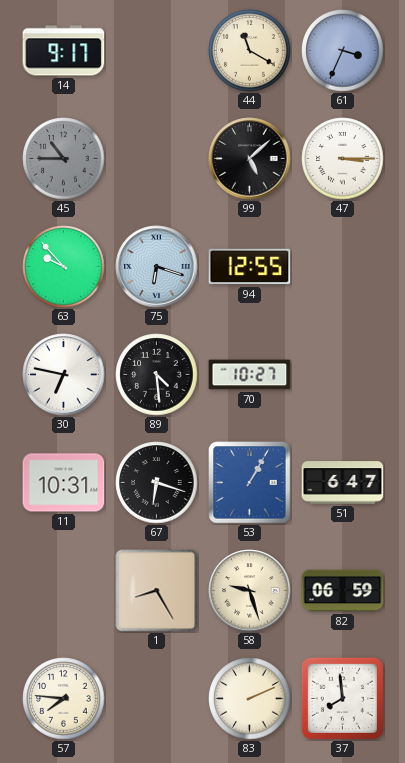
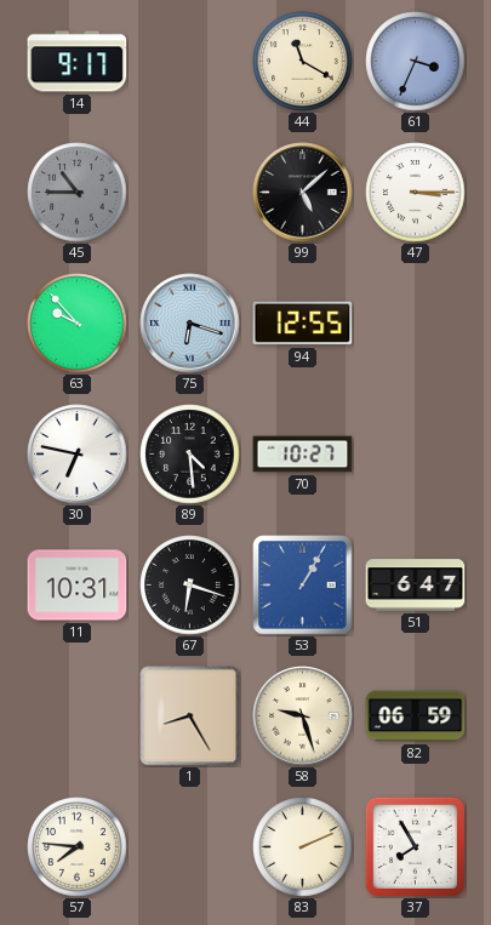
37: 7:59 -> 7:55 (415, 846)
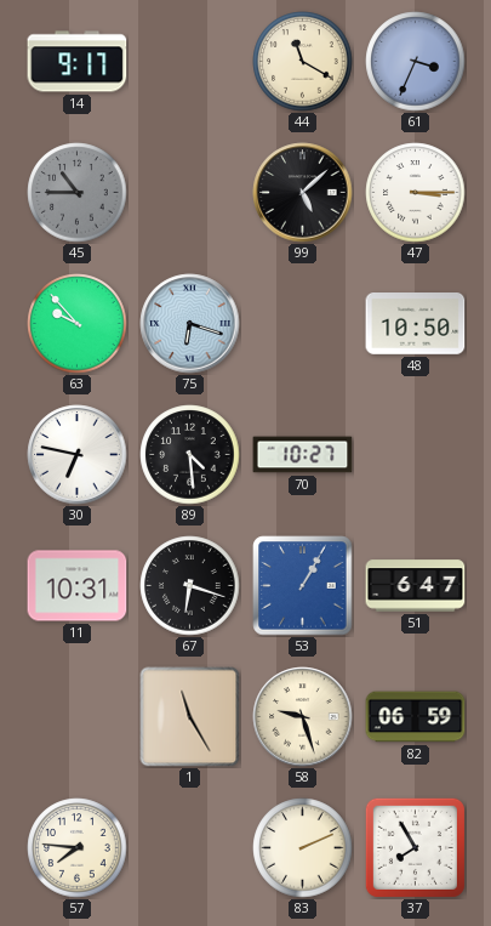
94: 12:55 -> none (303, 324)
48: none -> 10:50 (416, 324)
1: 8:25 -> 11:25 (190, 717)
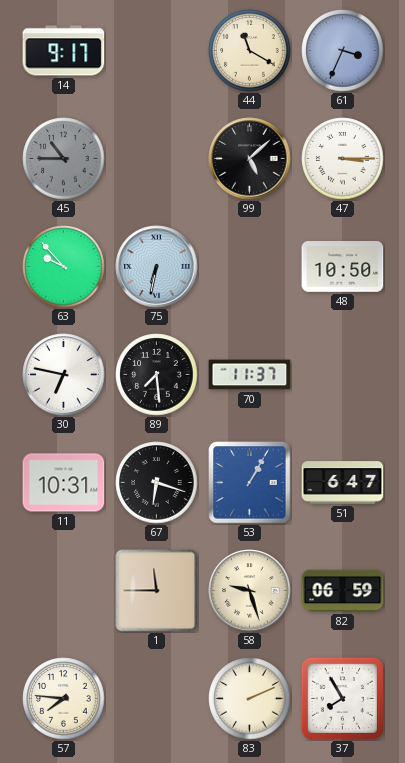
75: 6:18 -> 6:32 (157, 267)
89: 4:29 -> 7:29 (157, 375)
70: 10:27 -> 11:37 (250, 375)
1: 11:25 -> 11:45 (157, 591)
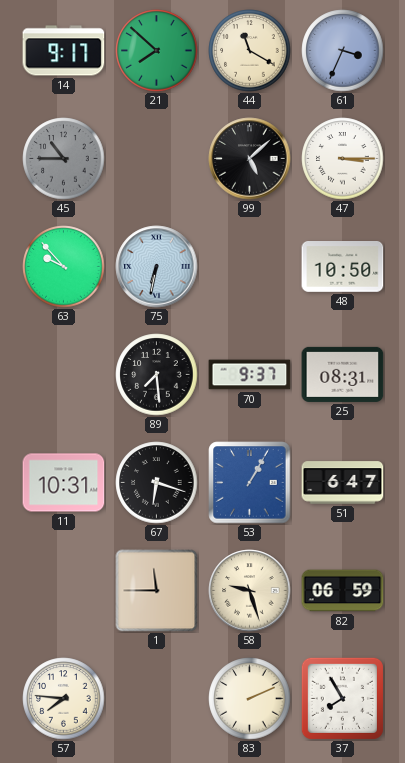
21: none -> 7:52 (157, 51)
30: 6:47 -> none (64, 375)
70: 11:37 -> 9:37 (250, 375)
25: none -> 08:31 (343, 374)
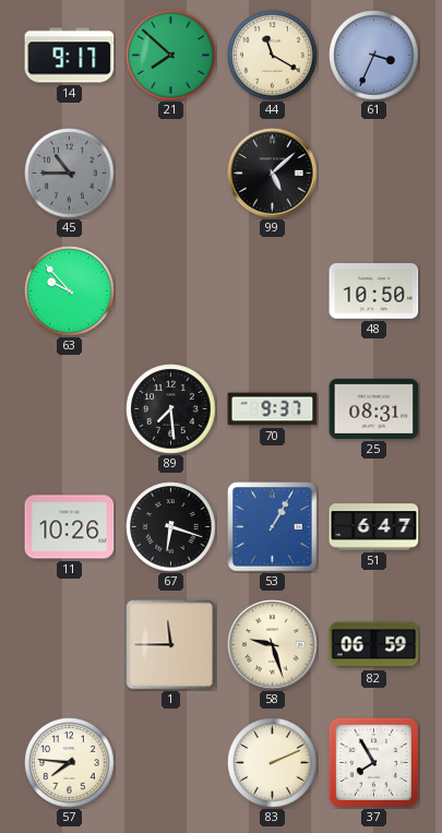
47: 3:15 -> none (343, 159)
75: 6:32 -> none (157, 267)
11: 10:31 -> 10:26 (70, 527)
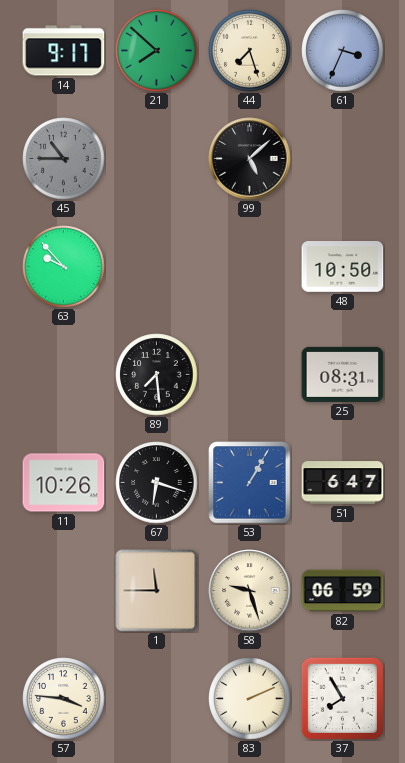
44: 11:20 -> 7:27 (250, 51)
70: 9:37 -> none (273, 409)
57: 7:46 -> 3:46 (64, 699)
